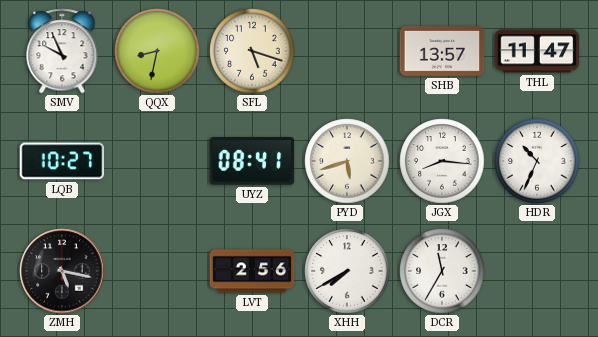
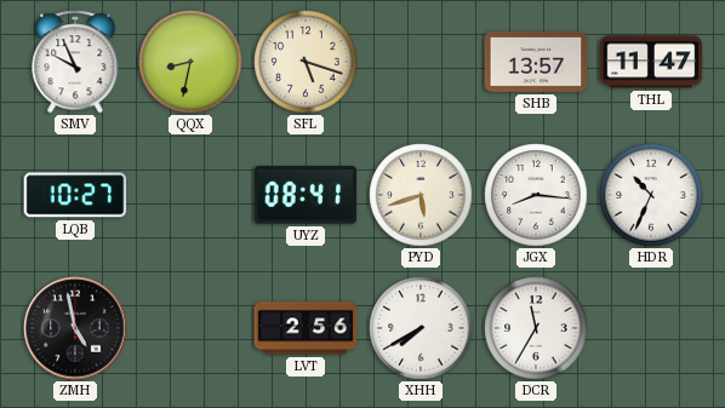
ZMH: 5:17 -> 4:58 (75, 328)
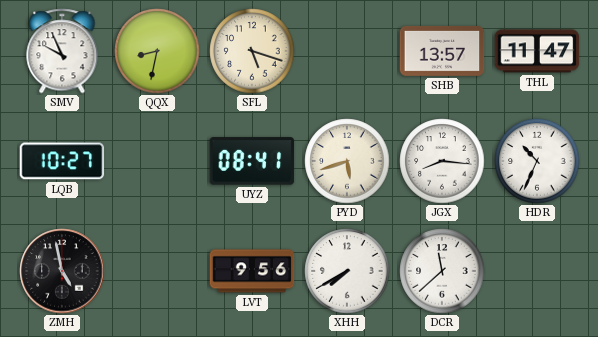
LVT: 2:56 -> 9:56 (252, 271)
DCR: 11:35 -> 11:38 (442, 271)
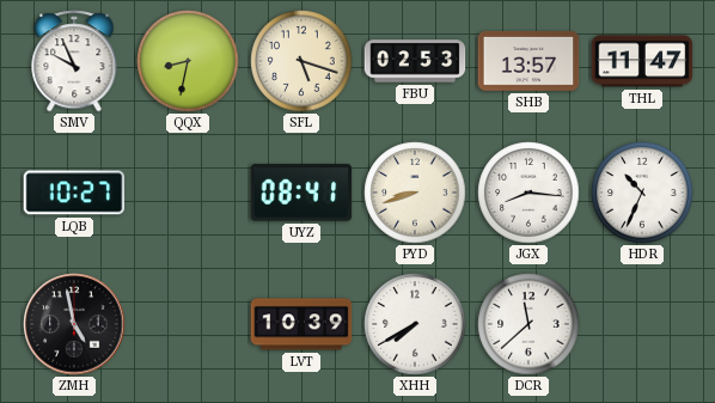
FBU: none -> 02:53 (415, 61)
PYD: 5:42 -> 8:42 (415, 193)
LVT: 9:56 -> 10:39 (301, 324)
